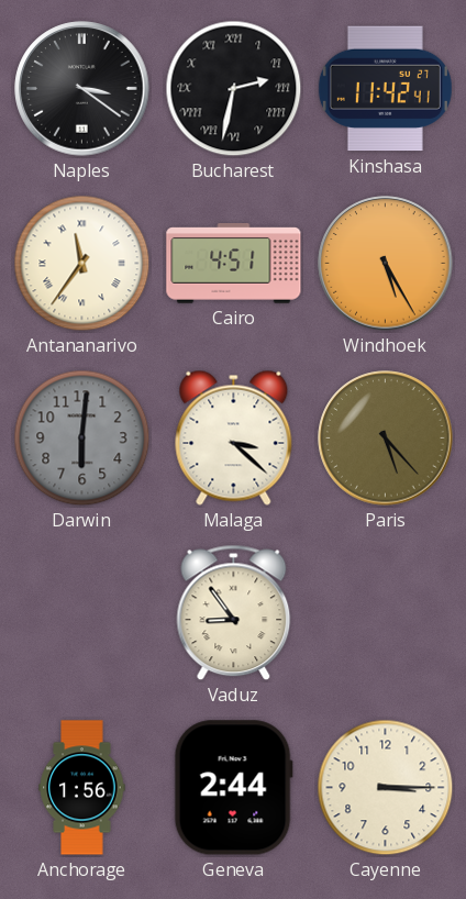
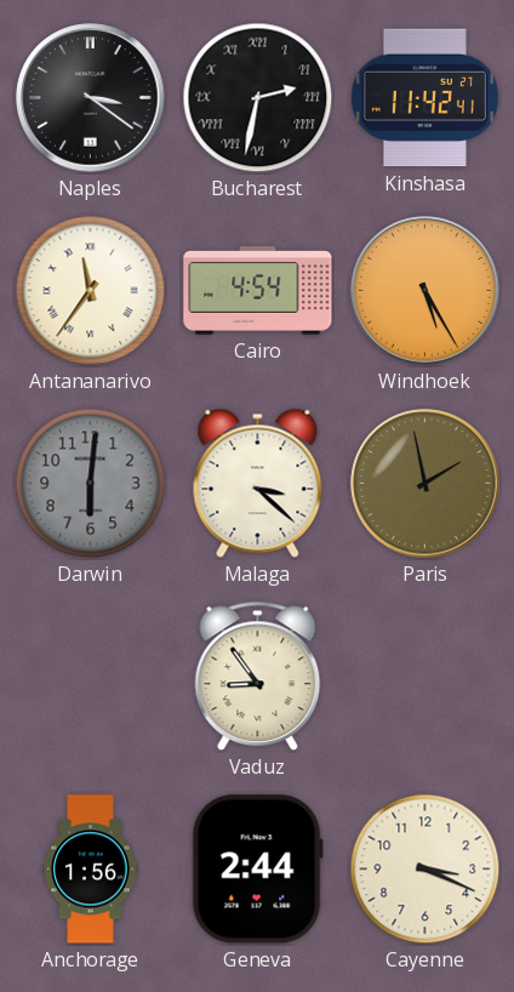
Cairo: 4:51 -> 4:54 (258, 291)
Paris: 5:23 -> 1:58 (426, 484)
Cayenne: 3:15 -> 3:19 (426, 870)
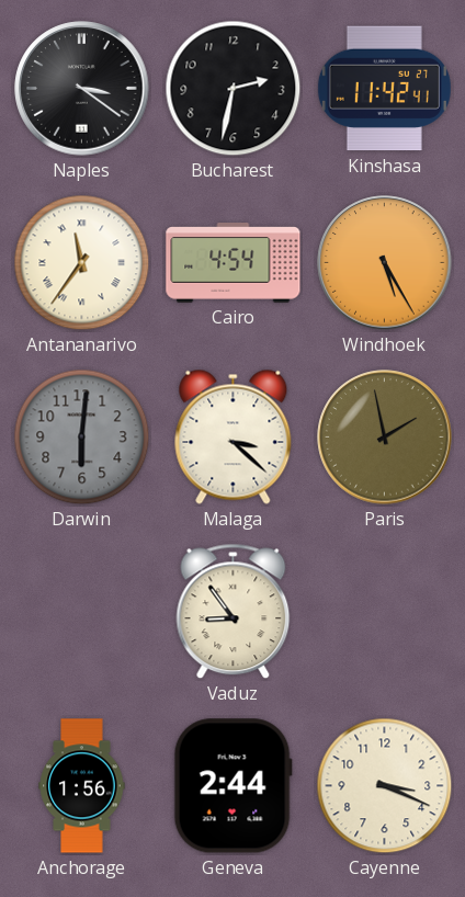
Bucharest numerals: Roman -> Arabic (234, 89)
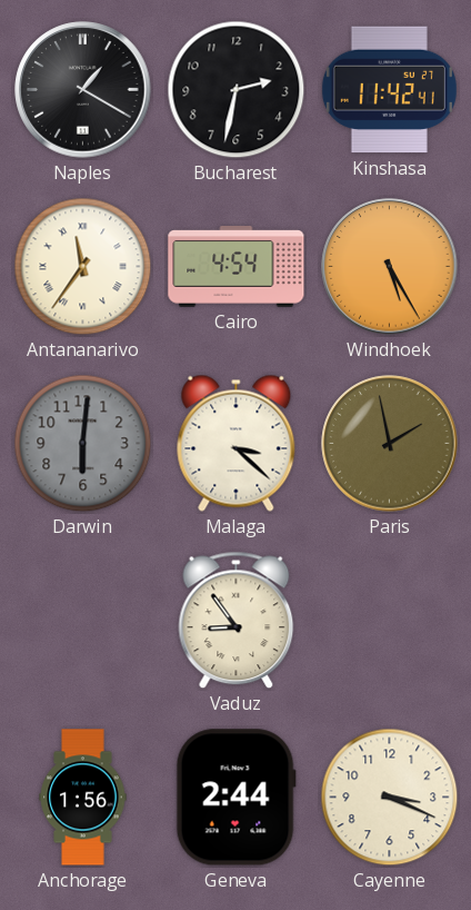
Naples: 3:21 -> 1:20 (83, 90)
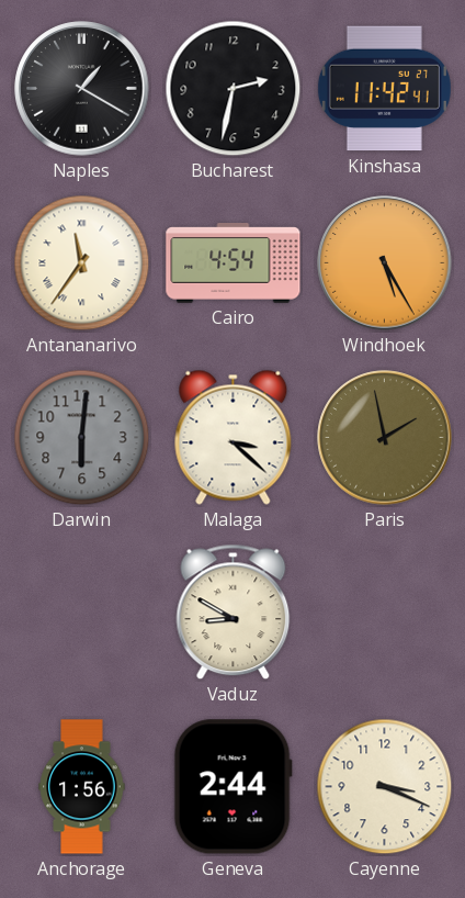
Vaduz: 8:54 -> 8:50 (234, 613)
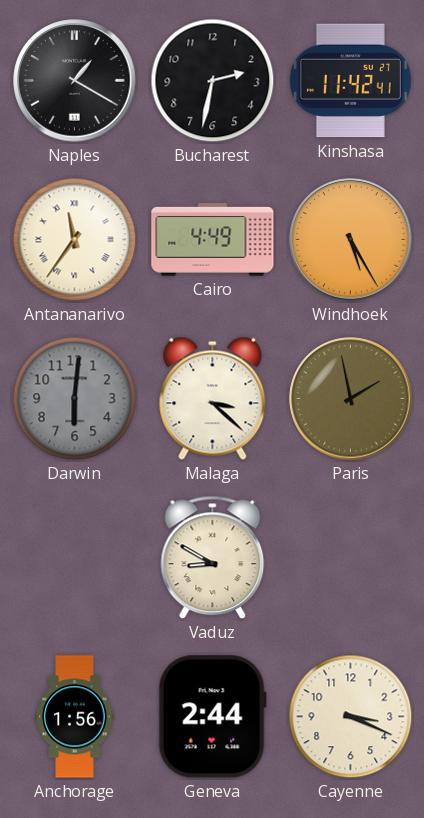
Cairo: 4:54 -> 4:49 (213, 240)
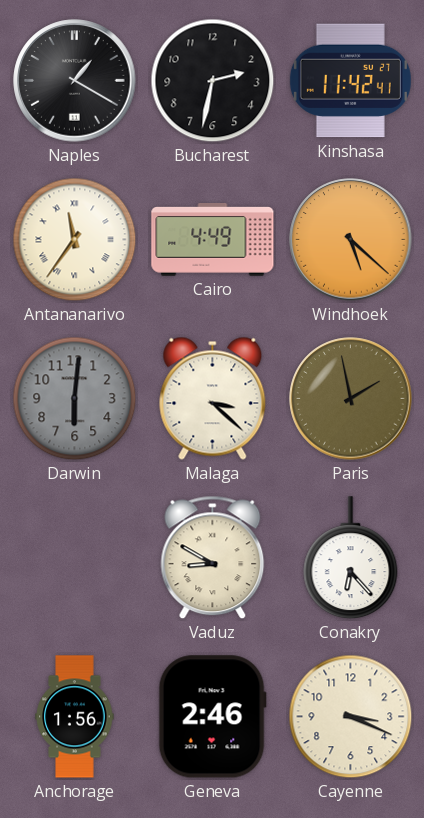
Windhoek: 5:25 -> 5:22 (351, 240)
Conakry: none -> 6:23 (351, 558)
Geneva: 2:44 -> 2:46 (212, 717)
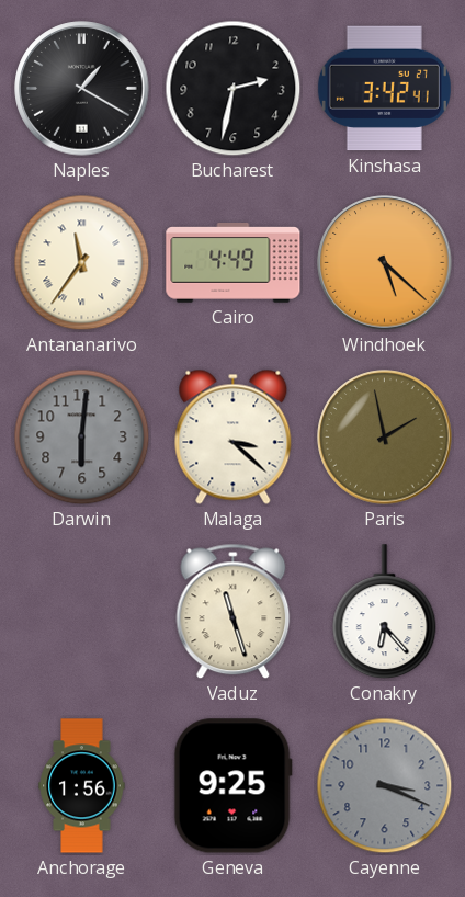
Kinshasa: 11:42 -> 3:42 (384, 89)
Vaduz: 8:50 -> 11:27 (234, 612)
Geneva: 2:46 -> 9:25 (232, 786)
Cayenne dial: cream -> grey (385, 786)
